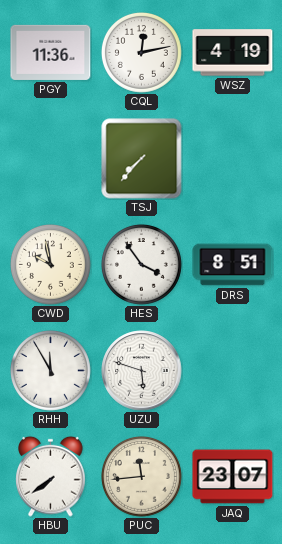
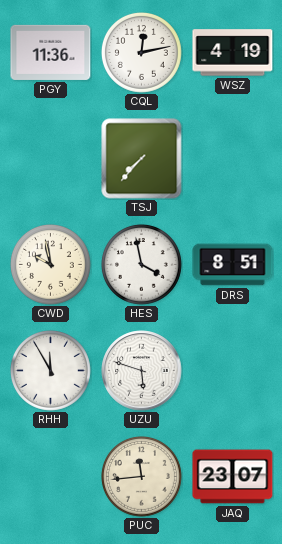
HES: 3:54 -> 3:58 (141, 264)
HBU: 7:39 -> none (51, 476)
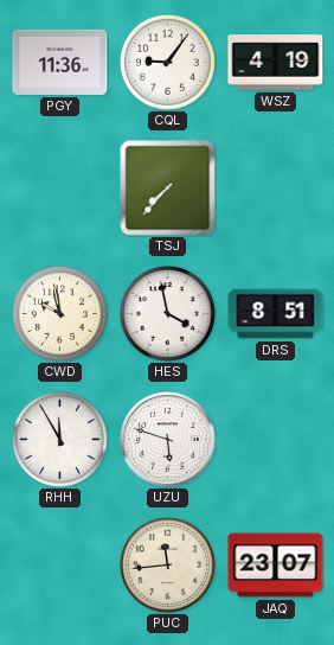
CQL: 12:13 -> 9:06 (167, 62)
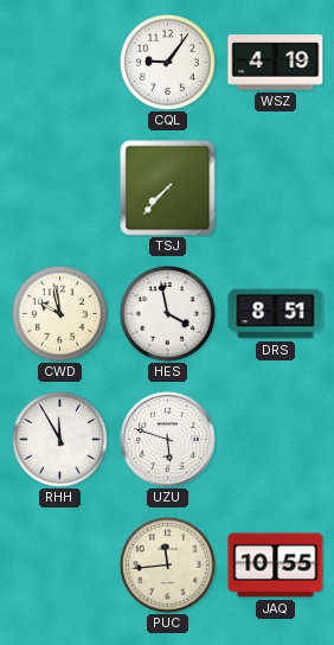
PGY: 11:36 -> none (60, 62)
JAQ: 23:07 -> 10:55 (276, 566)
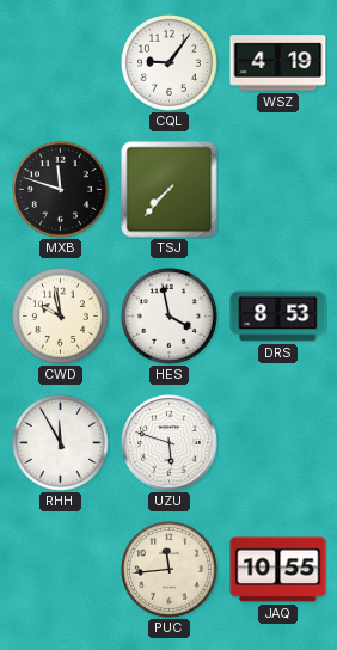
MXB: none -> 11:48 (60, 189)
DRS: 8:51 -> 8:53 (278, 317)
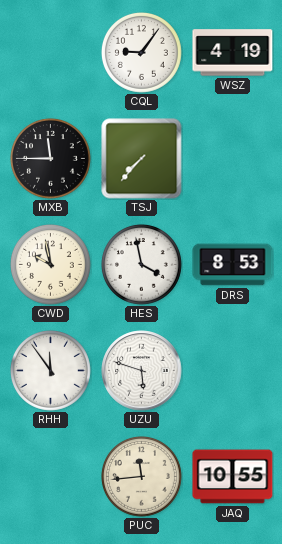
MXB: 11:48 -> 11:45 (50, 158)
RHH: 11:55 -> 11:54 (50, 370)
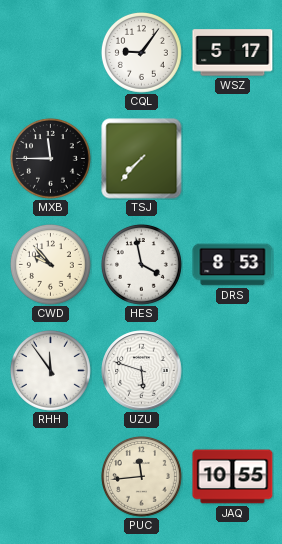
WSZ: 4:19 -> 5:17 (233, 53)
CWD: 9:58 -> 9:53 (50, 264)
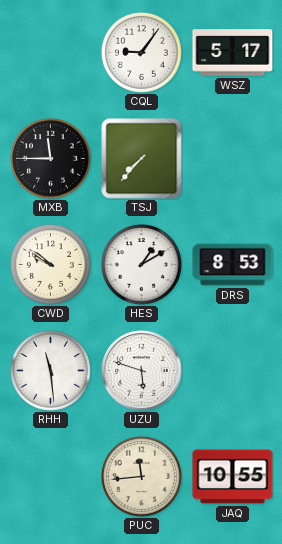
CWD: 9:53 -> 9:51 (50, 264)
HES: 3:58 -> 1:10 (141, 264)
RHH: 11:54 -> 11:29 (50, 370)
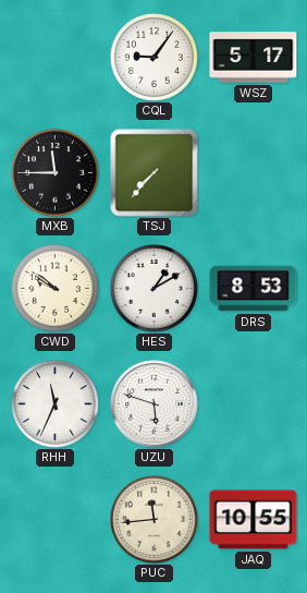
RHH: 11:29 -> 11:34 (54, 403)
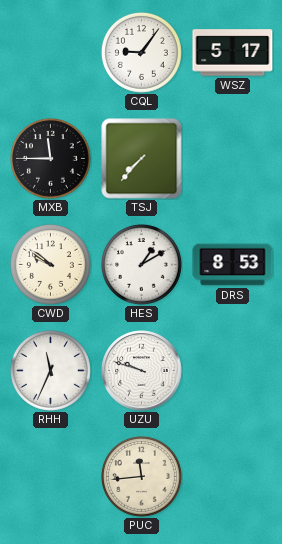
UZU: 5:48 -> 9:48 (142, 371)
JAQ: 10:55 -> none (254, 520)
